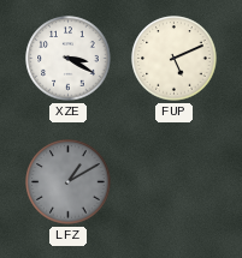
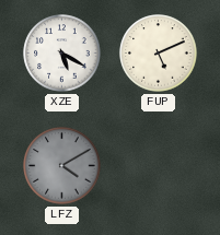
XZE: 3:20 -> 5:20 (62, 54)
LFZ: 1:10 -> 4:10 (62, 166)
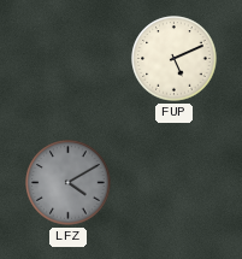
XZE: 5:20 -> none (62, 54)
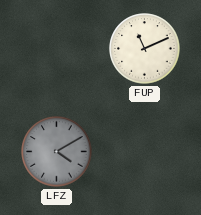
FUP: 5:11 -> 11:11 (145, 49)
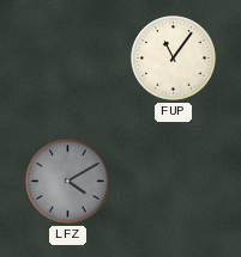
FUP: 11:11 -> 11:06 (174, 59)
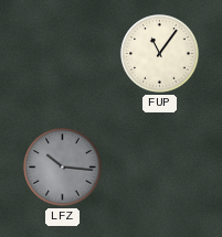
LFZ: 4:10 -> 10:16 (63, 168)
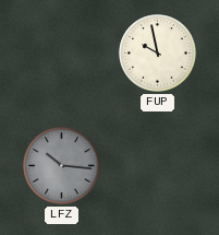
FUP: 11:06 -> 9:58 (158, 54)
